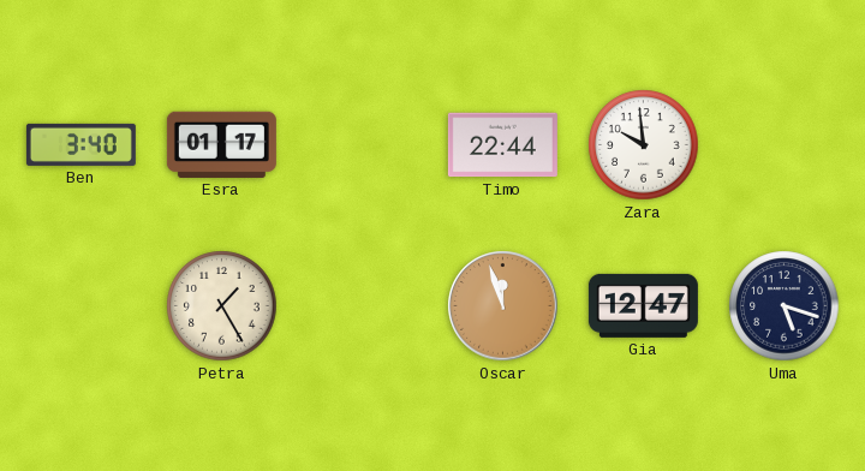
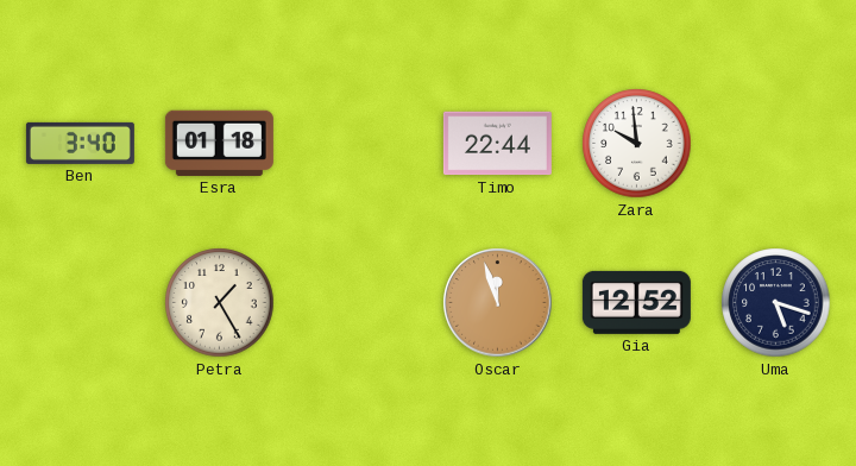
Esra: 01:17 -> 01:18 (219, 143)
Gia: 12:47 -> 12:52 (636, 302)
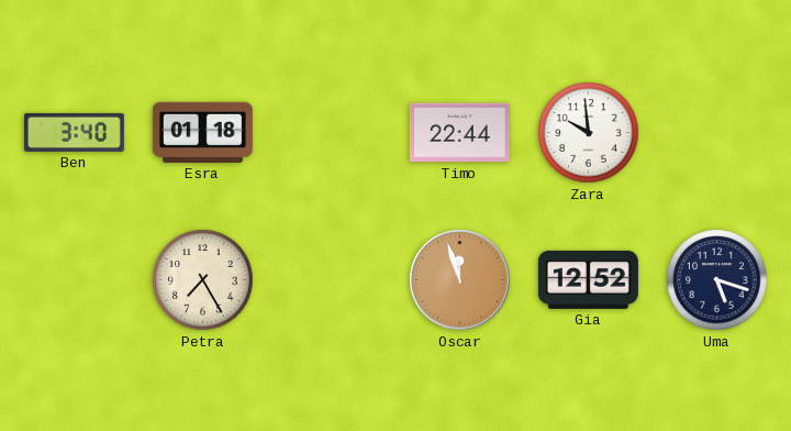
Petra: 1:25 -> 7:25 (203, 280)
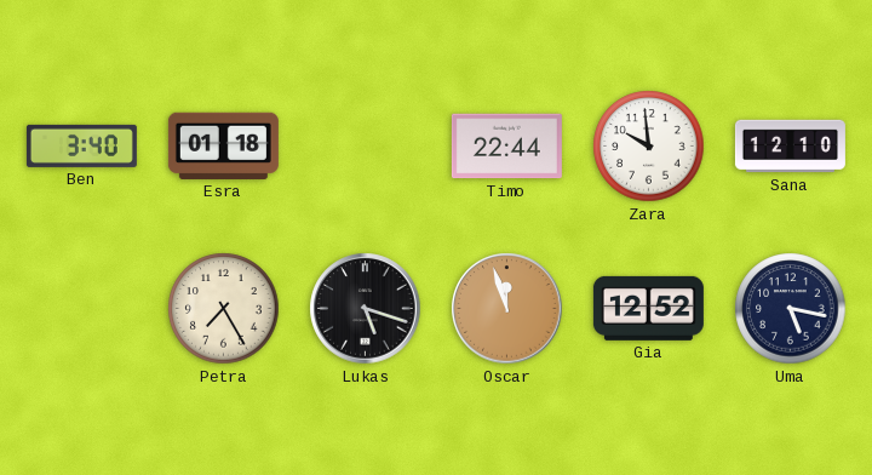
Sana: none -> 12:10 (790, 147)
Lukas: none -> 5:18 (366, 309)
Uma: 5:18 -> 5:17 (791, 309)
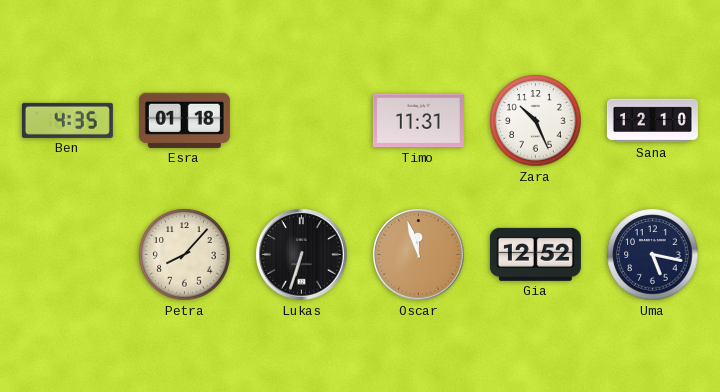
Ben: 3:40 -> 4:35 (67, 120)
Timo: 22:44 -> 11:31 (418, 121)
Zara: 9:59 -> 10:26 (536, 121)
Petra: 7:25 -> 8:07 (185, 255)
Lukas: 5:18 -> 6:33 (302, 255)
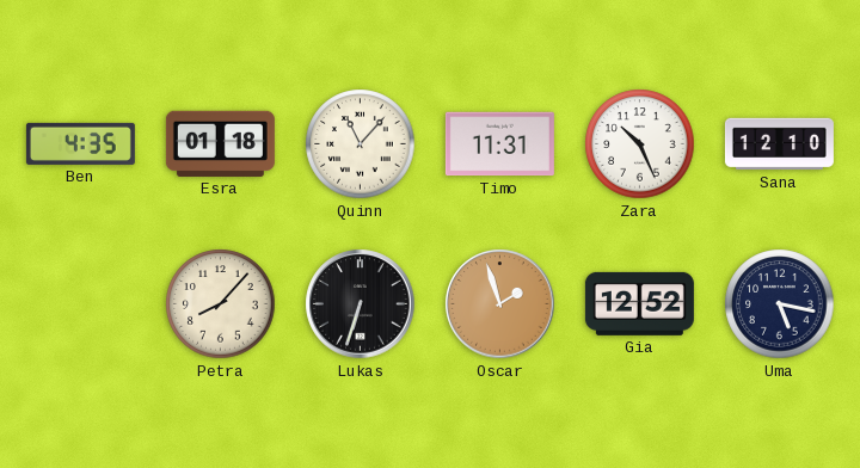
Quinn: none -> 11:07 (361, 144)
Oscar: 11:57 -> 1:57 (500, 304)
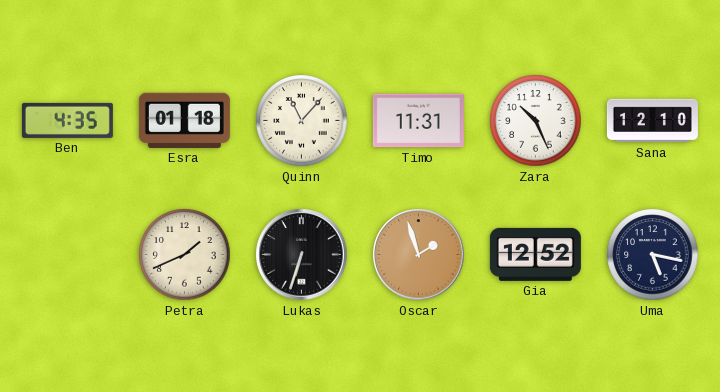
Petra: 8:07 -> 1:41 (185, 255)
